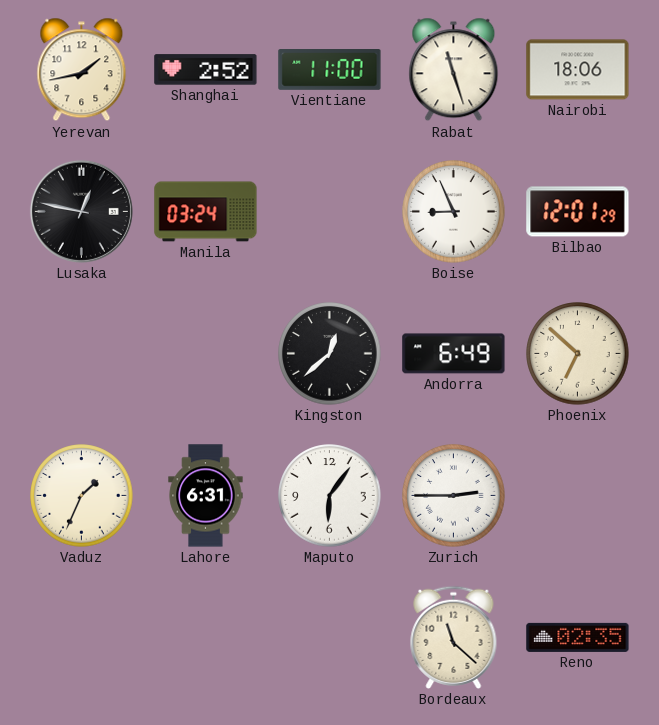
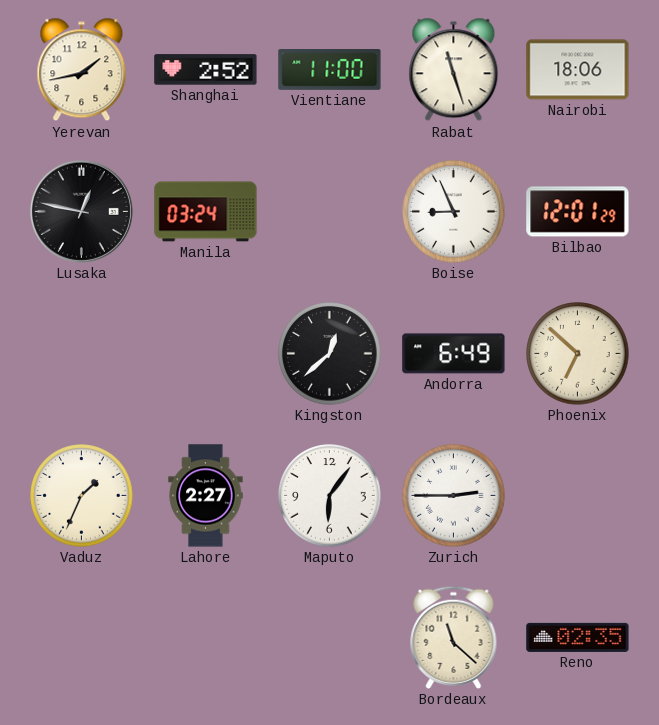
Lahore: 6:31 -> 2:27 (206, 496)
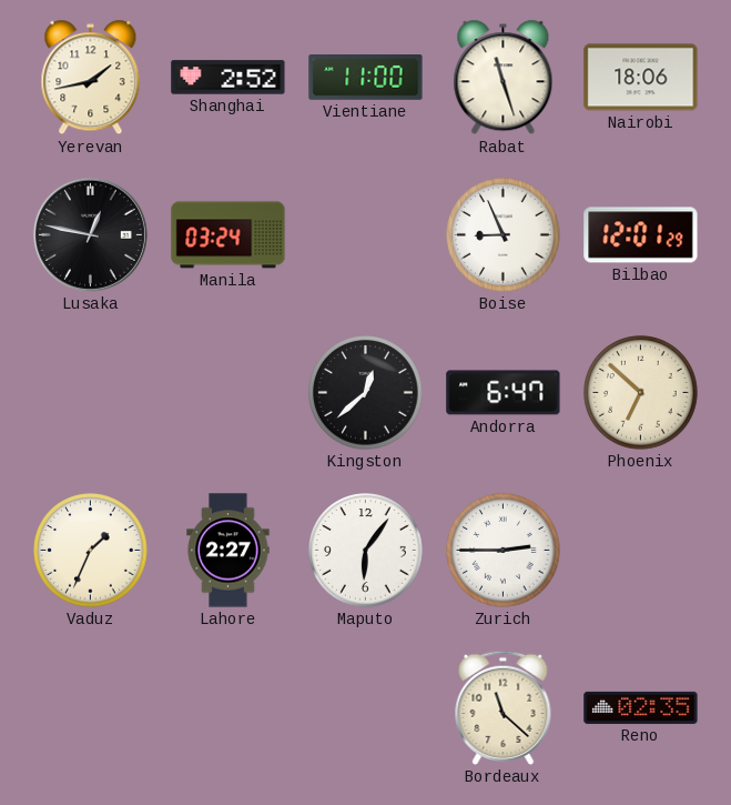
Andorra: 6:49 -> 6:47 (504, 393)
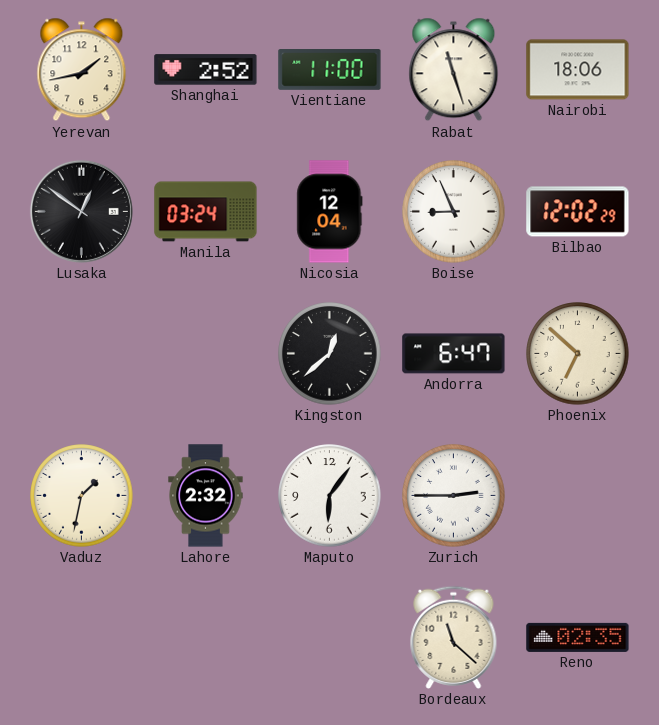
Lusaka: 12:47 -> 12:51 (81, 211)
Nicosia: none -> 12:04 (330, 212)
Bilbao: 12:01 -> 12:02 (578, 212)
Vaduz: 1:34 -> 1:32 (82, 496)
Lahore: 2:27 -> 2:32 (206, 496)
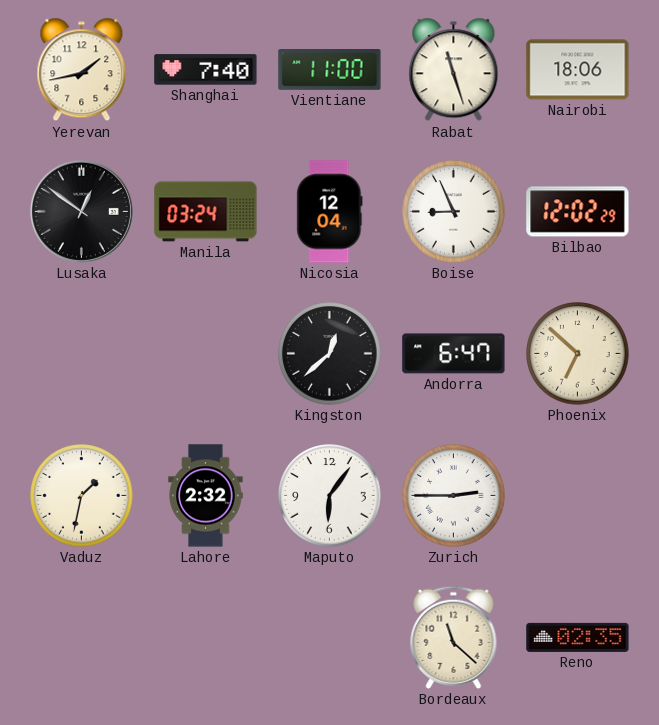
Shanghai: 2:52 -> 7:40 (206, 70)
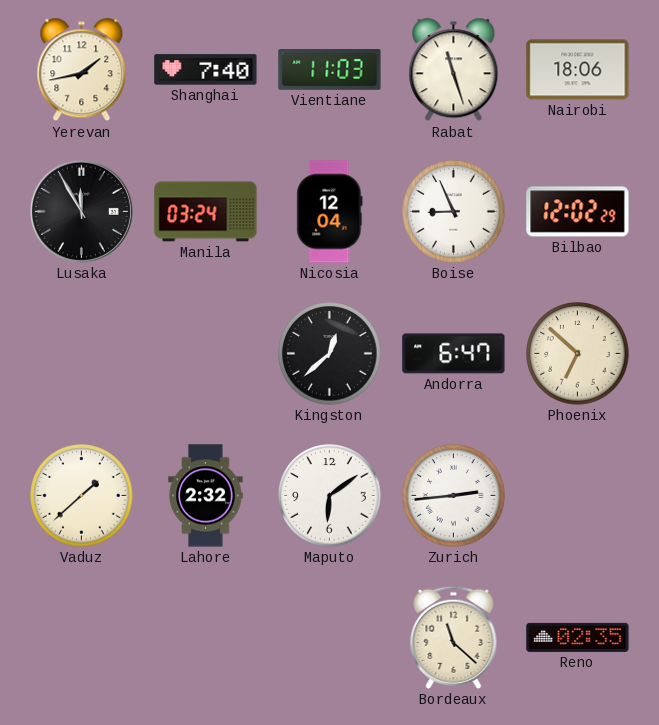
Vientiane: 11:00 -> 11:03 (330, 70)
Lusaka: 12:51 -> 11:55 (81, 211)
Vaduz: 1:32 -> 1:38 (82, 496)
Maputo: 6:06 -> 6:09 (330, 496)
Zurich: 2:45 -> 2:44 (454, 496)
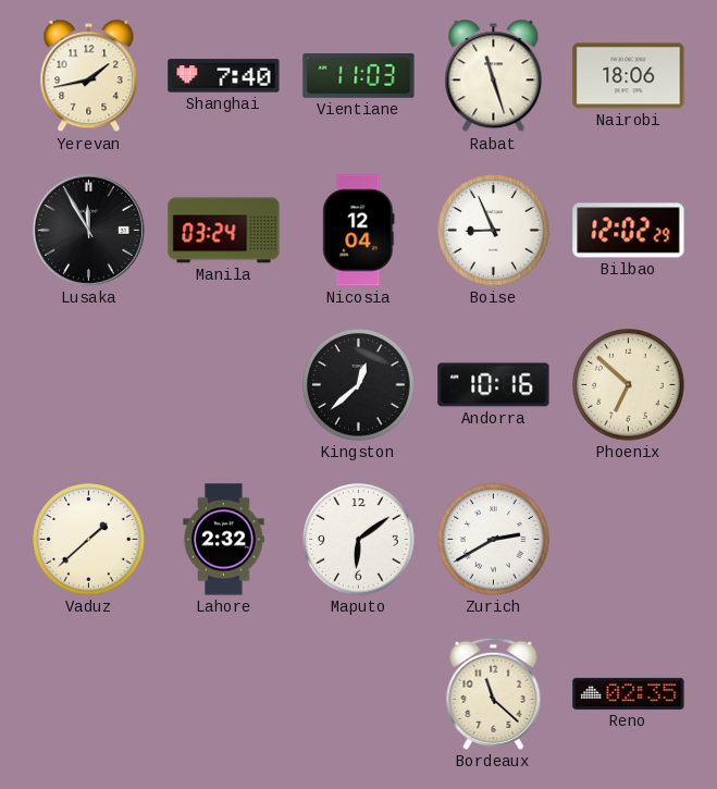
Andorra: 6:47 -> 10:16 (494, 385)
Zurich: 2:44 -> 2:40 (494, 540)
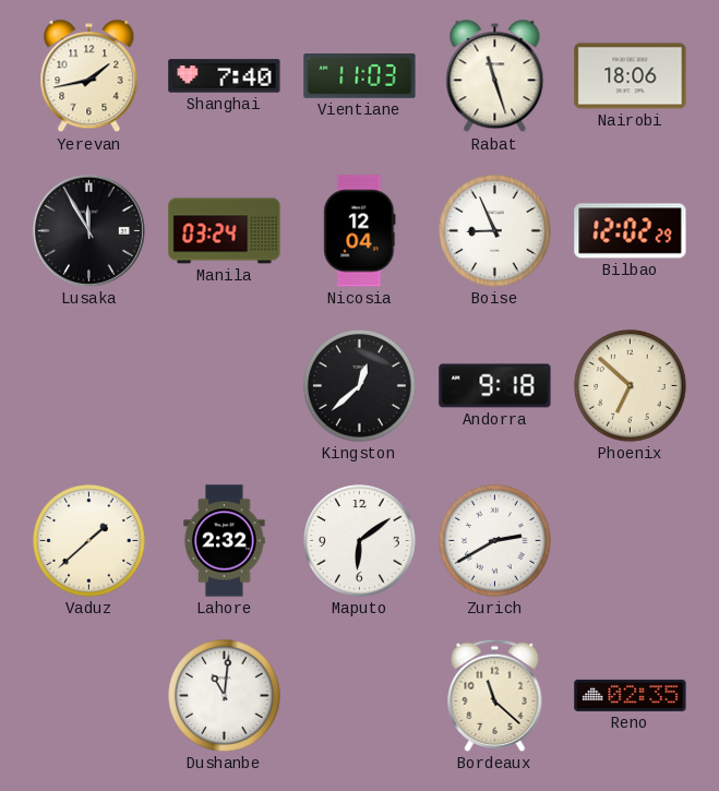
Andorra: 10:16 -> 9:18 (495, 386)
Dushanbe: none -> 11:01 (225, 696)
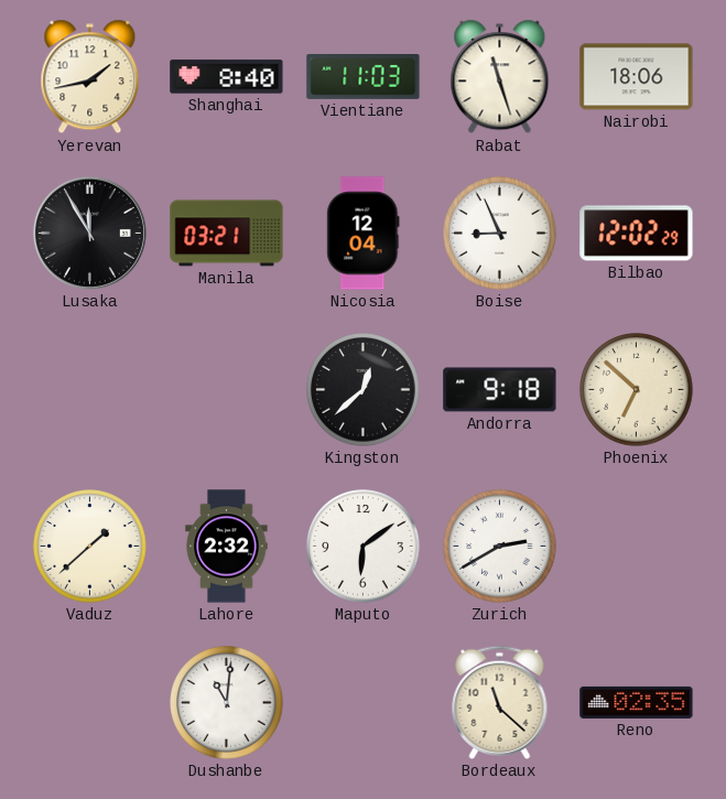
Shanghai: 7:40 -> 8:40 (227, 77)
Manila: 03:24 -> 03:21 (227, 234)
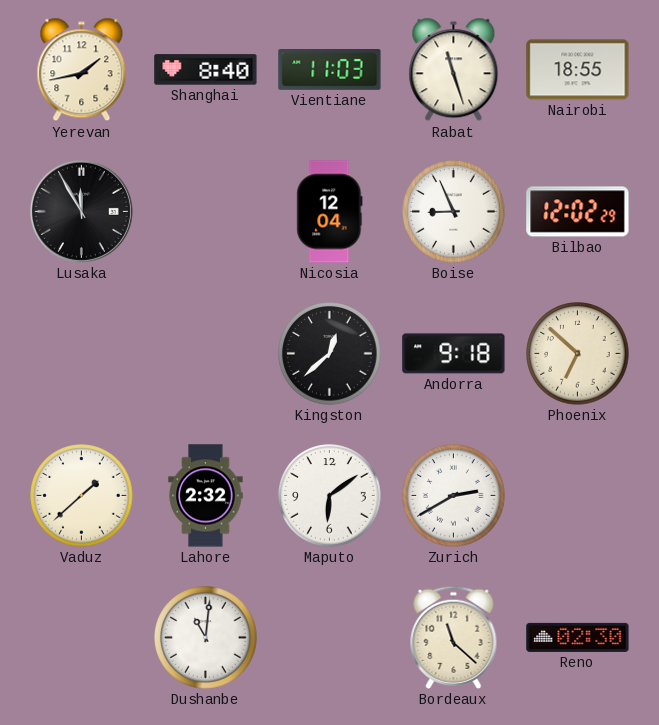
Nairobi: 18:06 -> 18:55 (578, 70)
Manila: 03:21 -> none (227, 234)
Reno: 02:35 -> 02:30 (578, 637)
